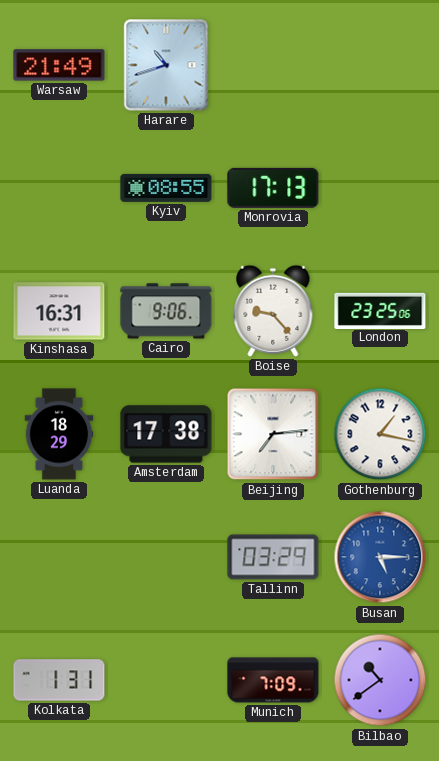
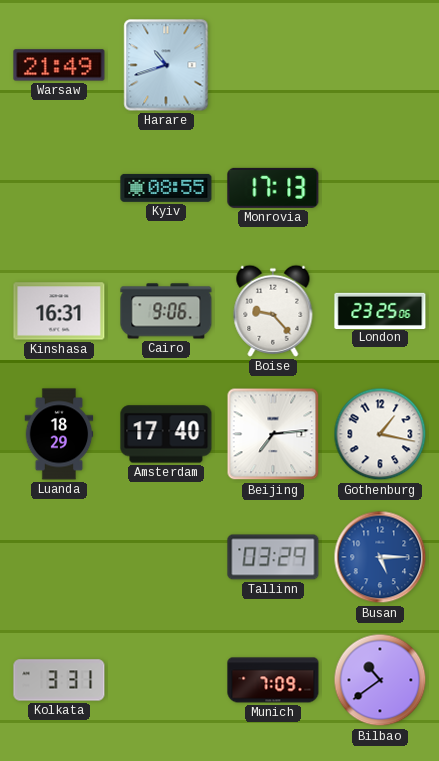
Amsterdam: 17:38 -> 17:40 (166, 434)
Kolkata: 1:31 -> 3:31 (59, 680)
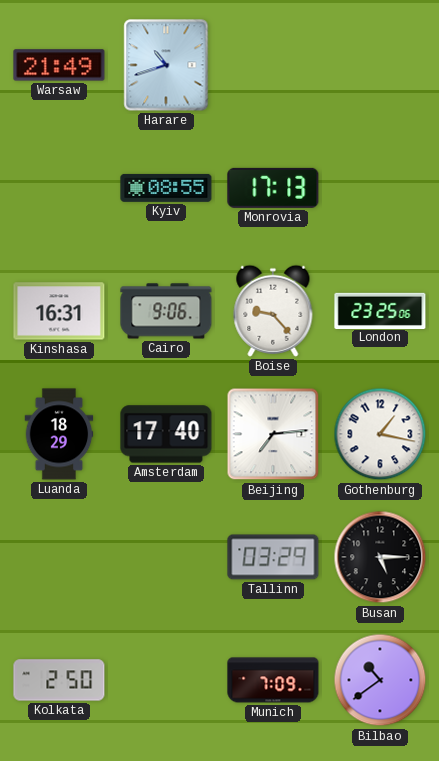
Busan dial: blue -> black (380, 557)
Kolkata: 3:31 -> 2:50 (59, 680)
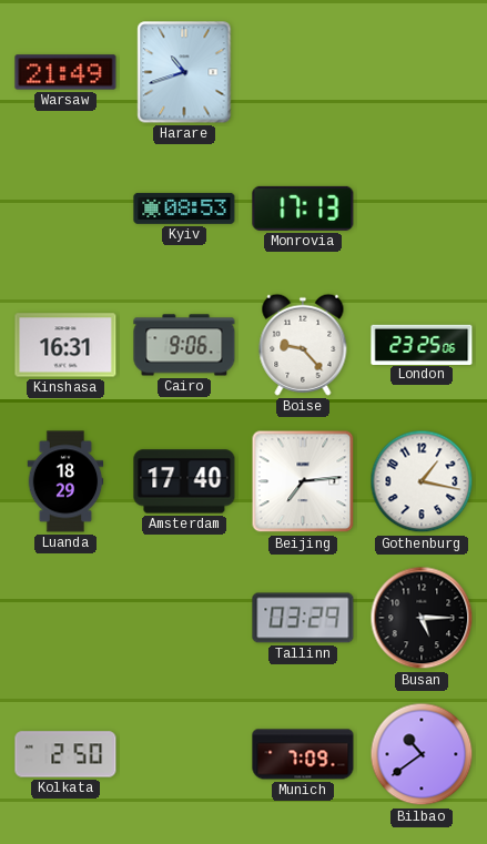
Kyiv: 08:55 -> 08:53 (184, 209)
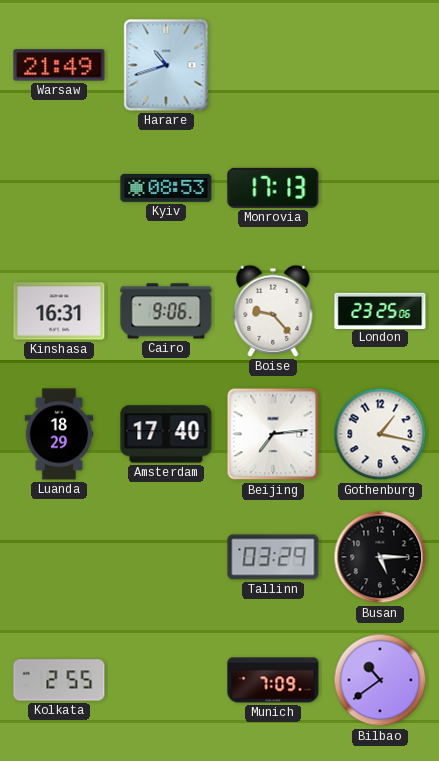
Kolkata: 2:50 -> 2:55 (59, 680)
